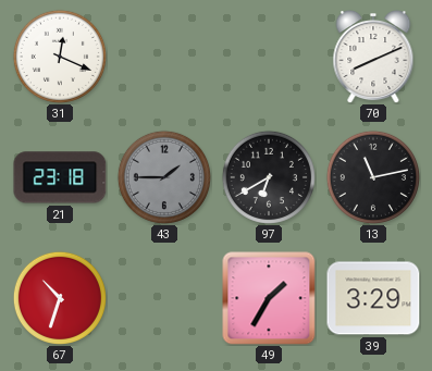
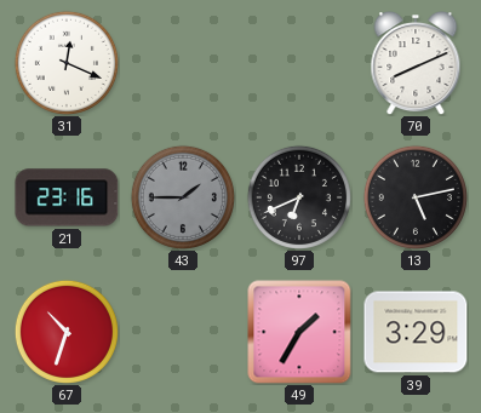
21: 23:18 -> 23:16 (67, 197)
97: 6:40 -> 6:41 (299, 197)
13: 11:13 -> 5:13 (416, 197)
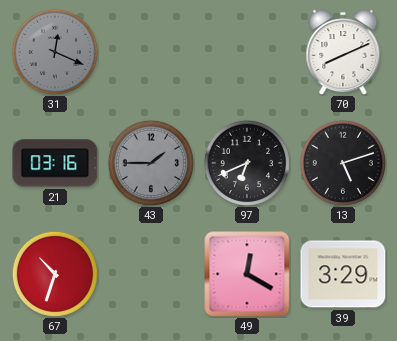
31 dial: white -> grey (55, 52)
21: 23:16 -> 03:16 (55, 163)
13: 5:13 -> 5:12 (343, 163)
49: 1:35 -> 12:20 (247, 274)
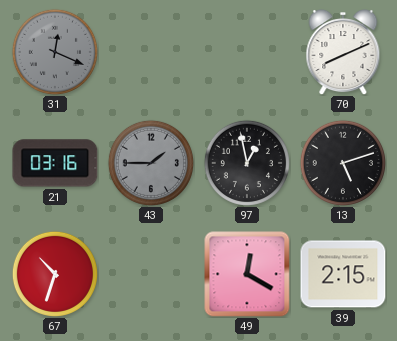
97: 6:41 -> 12:58 (247, 163)
39: 3:29 -> 2:15 (343, 274)
